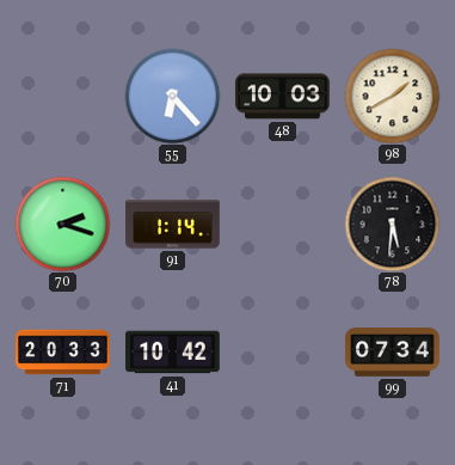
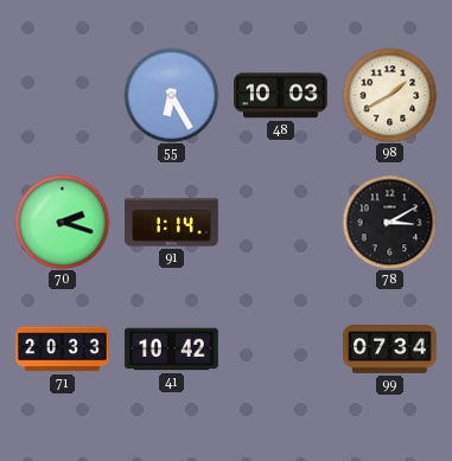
55: 6:23 -> 6:25 (171, 95)
78: 5:31 -> 3:10 (389, 222)
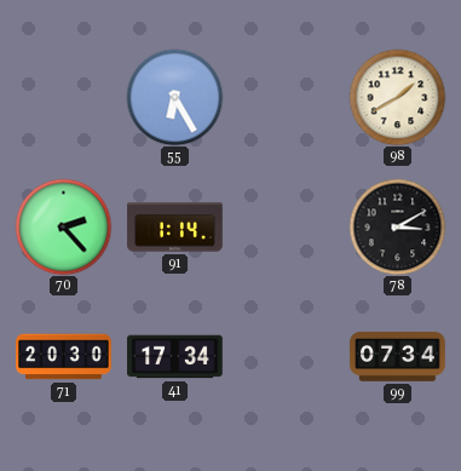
48: 10:03 -> none (281, 96)
70: 2:18 -> 2:23 (63, 226)
71: 20:33 -> 20:30 (64, 357)
41: 10:42 -> 17:34 (175, 357)
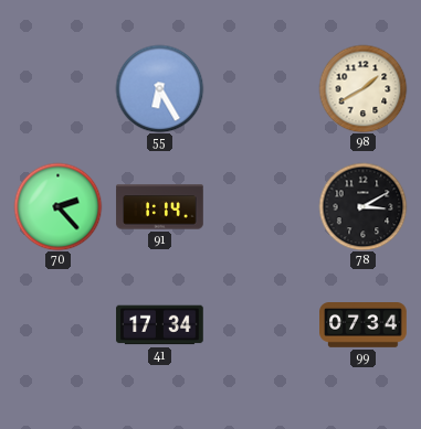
71: 20:30 -> none (64, 357)
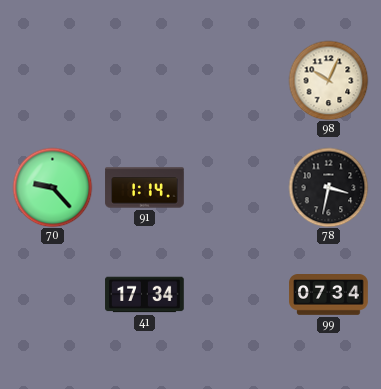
55: 6:25 -> none (159, 88)
98: 1:40 -> 10:04 (328, 80)
70: 2:23 -> 9:23 (52, 187)
78: 3:10 -> 3:32 (328, 187)
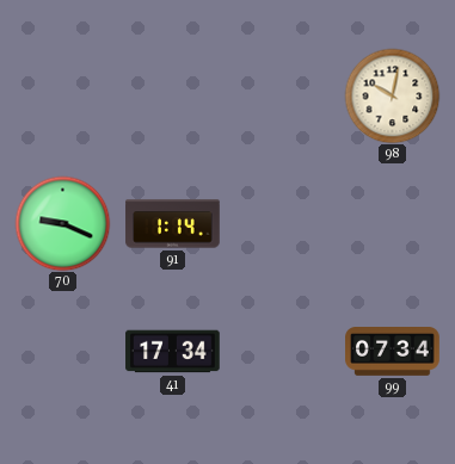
98: 10:04 -> 10:02 (392, 95)
70: 9:23 -> 9:19 (62, 223)
78: 3:32 -> none (328, 187)
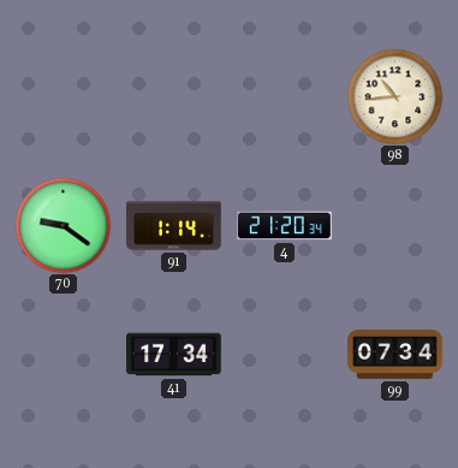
98: 10:02 -> 10:44 (394, 96)
70: 9:19 -> 9:21 (63, 225)
4: none -> 21:20 (285, 226)
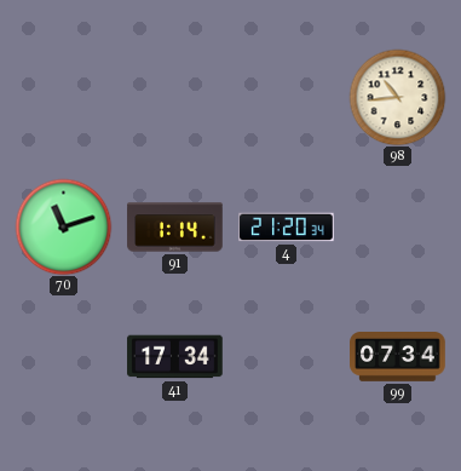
70: 9:21 -> 11:12 (63, 226)
